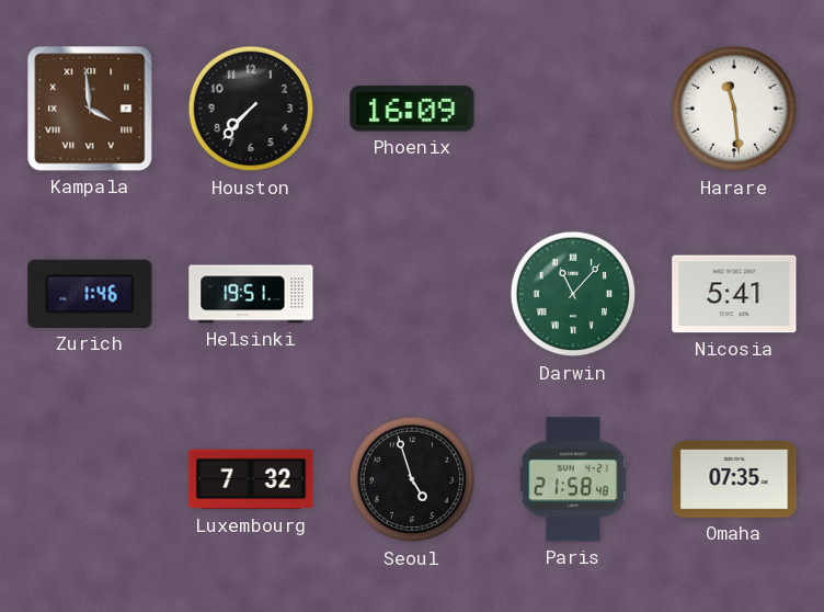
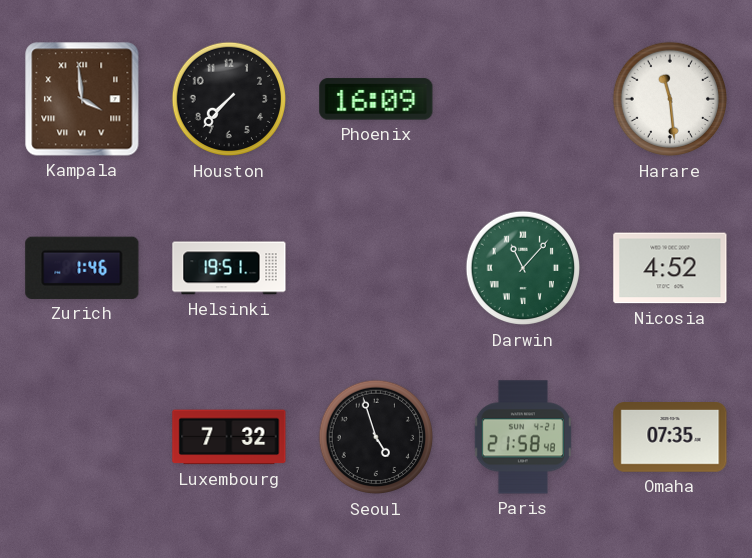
Nicosia: 5:41 -> 4:52 (670, 268)
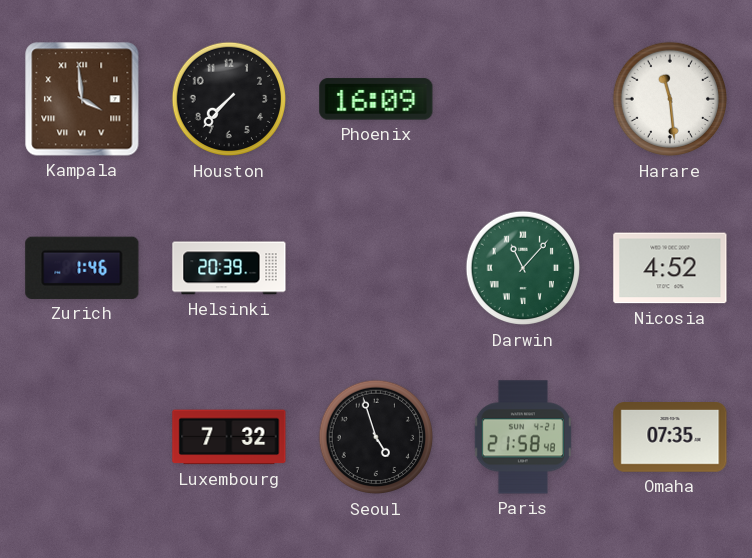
Helsinki: 19:51 -> 20:39 (229, 268)
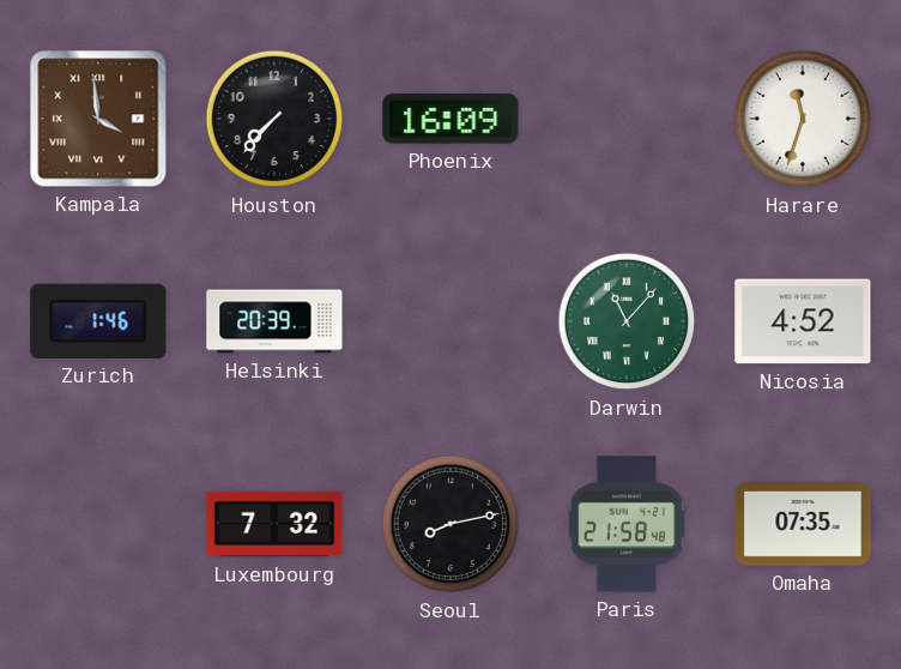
Harare: 11:29 -> 11:33 (803, 119)
Seoul: 4:57 -> 8:13 (450, 524)
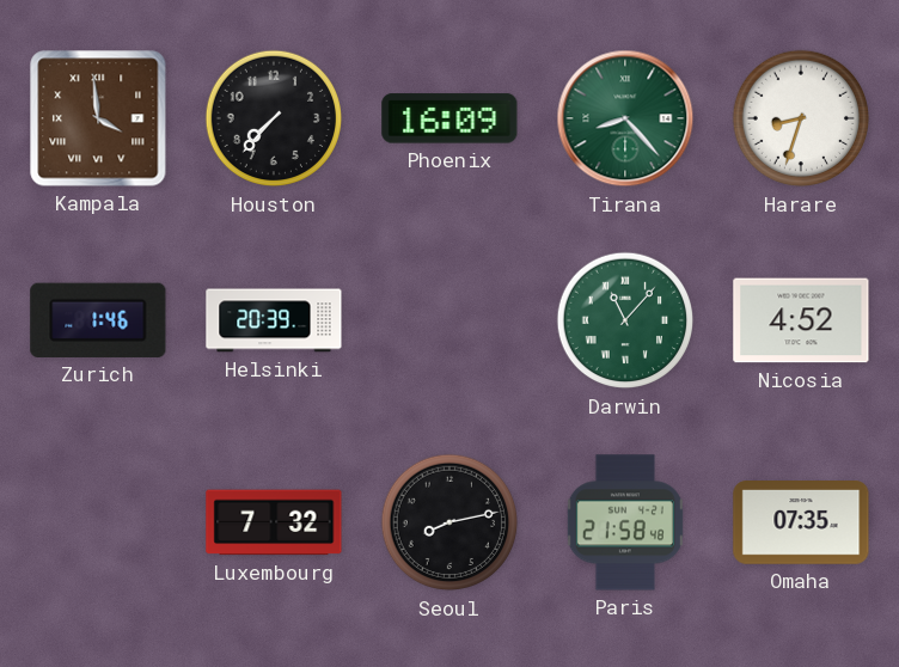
Tirana: none -> 8:23 (625, 118)
Harare: 11:33 -> 8:33 (801, 118)
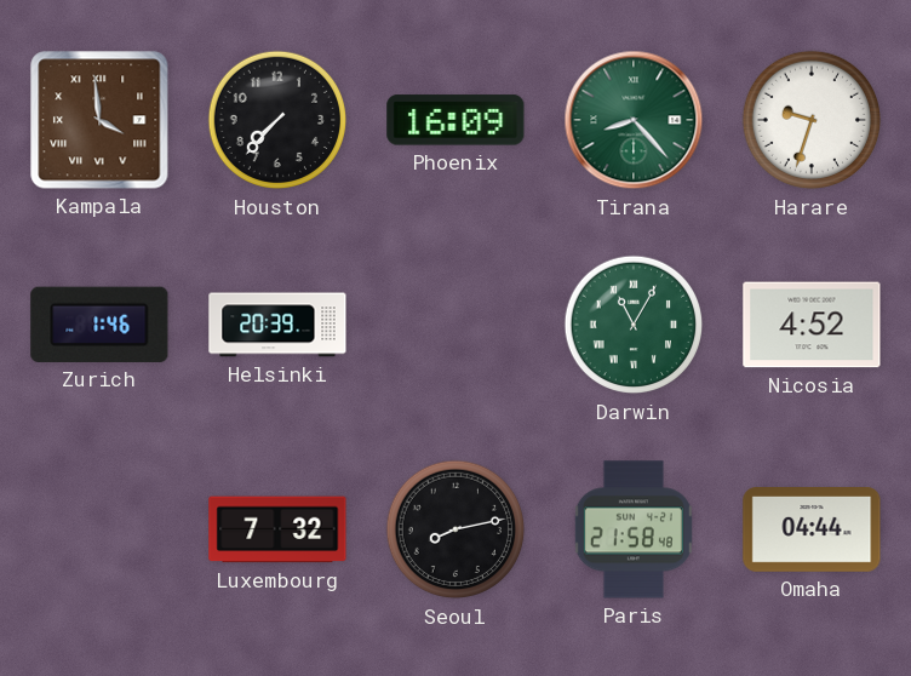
Harare: 8:33 -> 9:33 (812, 120)
Darwin: 11:07 -> 11:05 (634, 325)
Omaha: 07:35 -> 04:44 (812, 529)
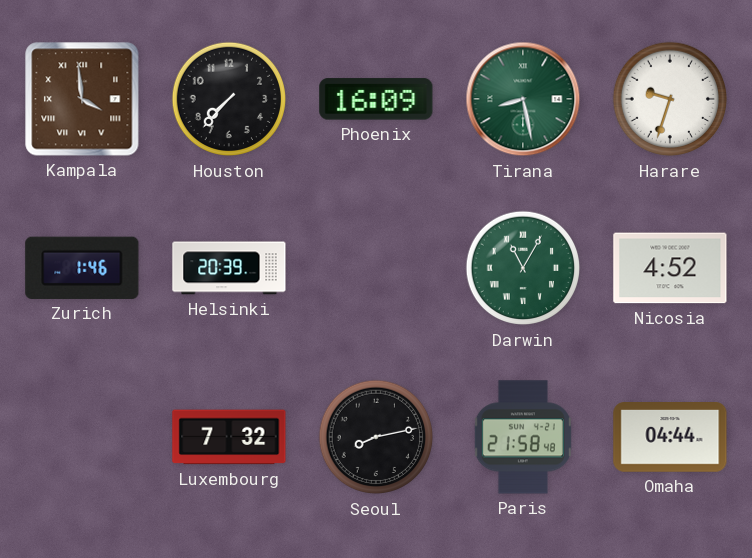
Tirana: 8:23 -> 8:28 (523, 99)
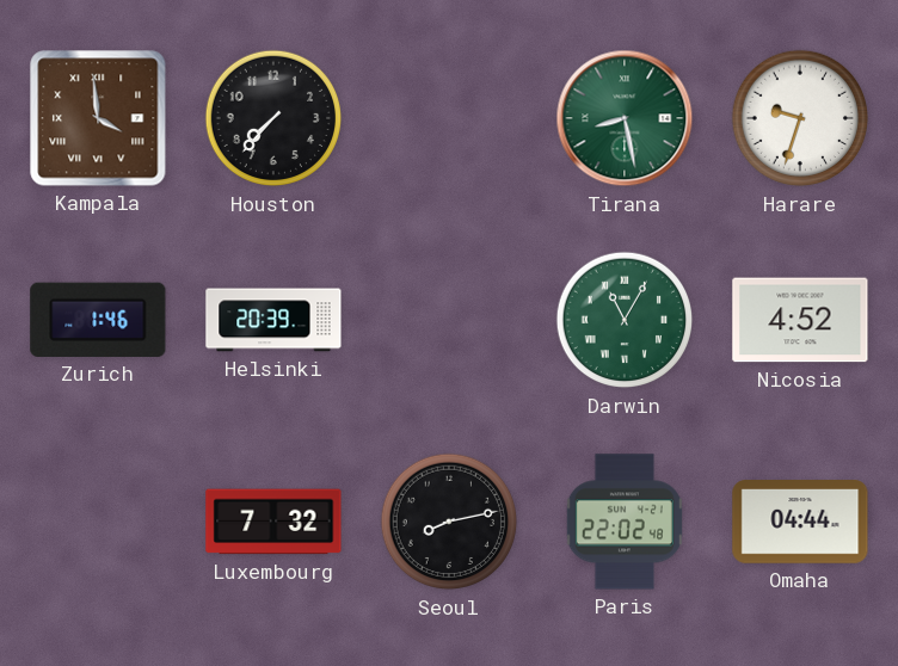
Phoenix: 16:09 -> none (376, 99)
Paris: 21:58 -> 22:02 (625, 522)
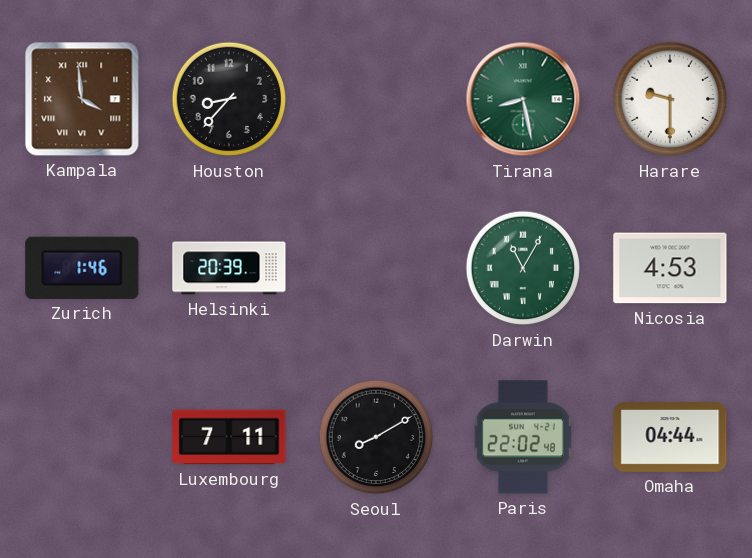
Houston: 7:37 -> 8:37 (229, 99)
Harare: 9:33 -> 9:30 (670, 99)
Nicosia: 4:52 -> 4:53 (670, 268)
Luxembourg: 7:32 -> 7:11 (229, 437)
Seoul: 8:13 -> 8:10 (376, 437)
